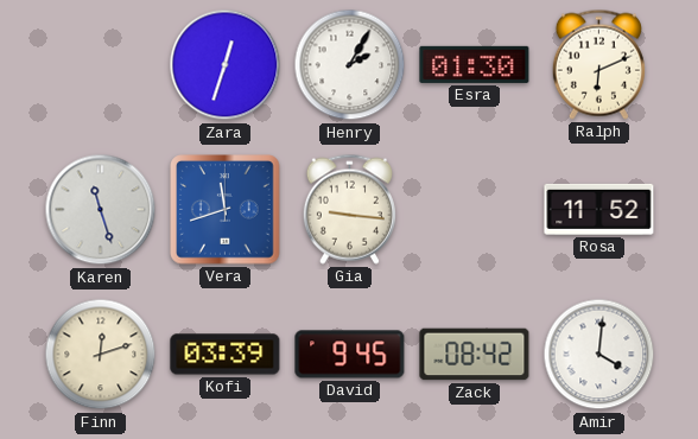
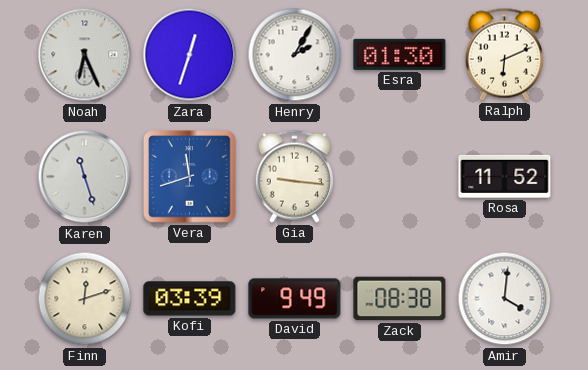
Noah: none -> 6:26 (85, 55)
David: 9:45 -> 9:49 (295, 299)
Zack: 08:42 -> 08:38 (400, 299)
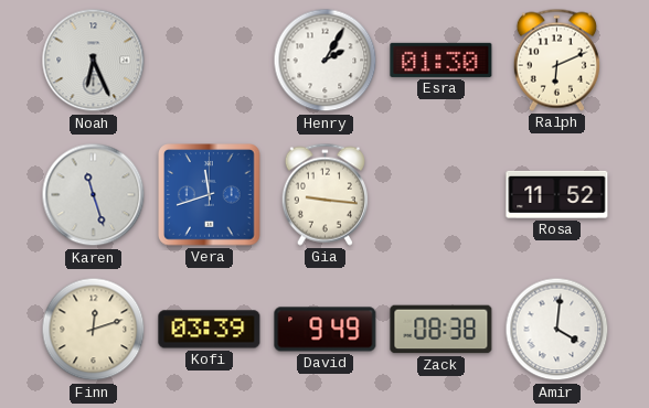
Zara: 12:33 -> none (190, 55)
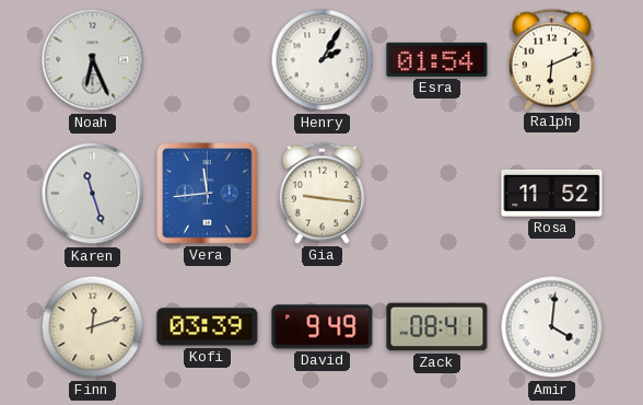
Esra: 01:30 -> 01:54 (437, 59)
Vera: 11:42 -> 11:44 (208, 194)
Zack: 08:38 -> 08:41 (437, 327)
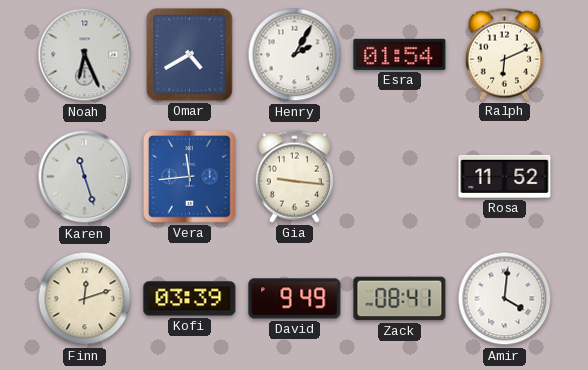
Omar: none -> 4:40 (190, 55)
